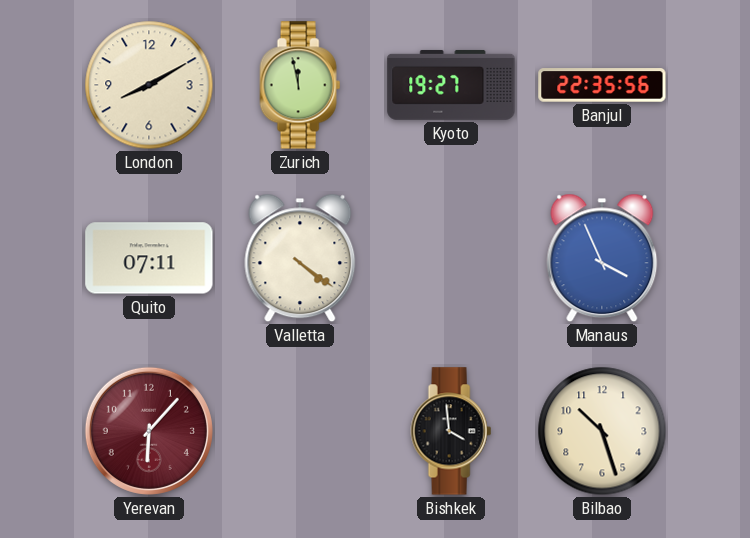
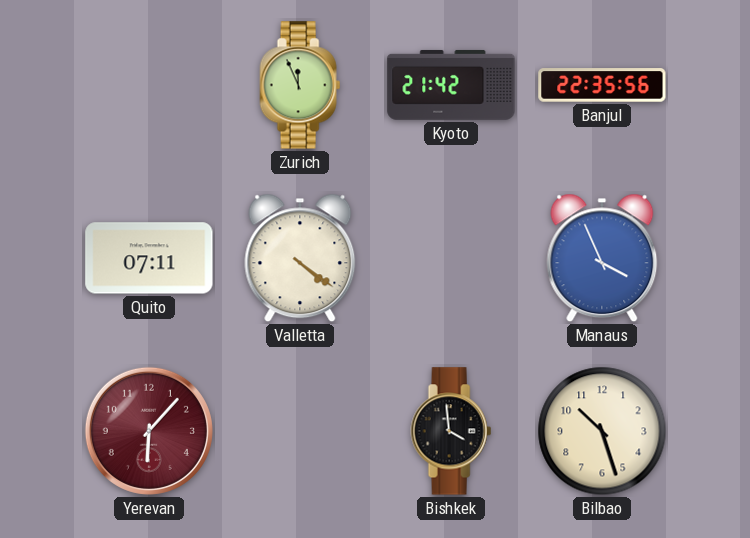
London: 8:10 -> none (149, 85)
Zurich: 11:58 -> 11:56 (300, 85)
Kyoto: 19:27 -> 21:42 (451, 85)
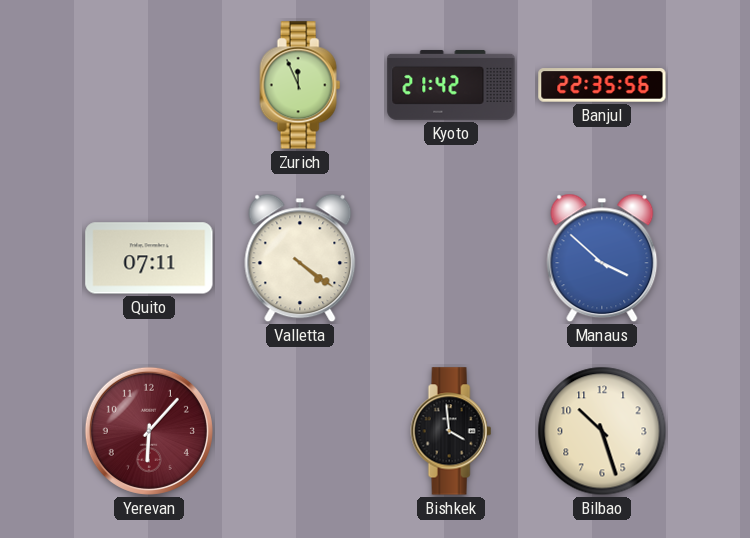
Manaus: 3:56 -> 3:52 (602, 258)
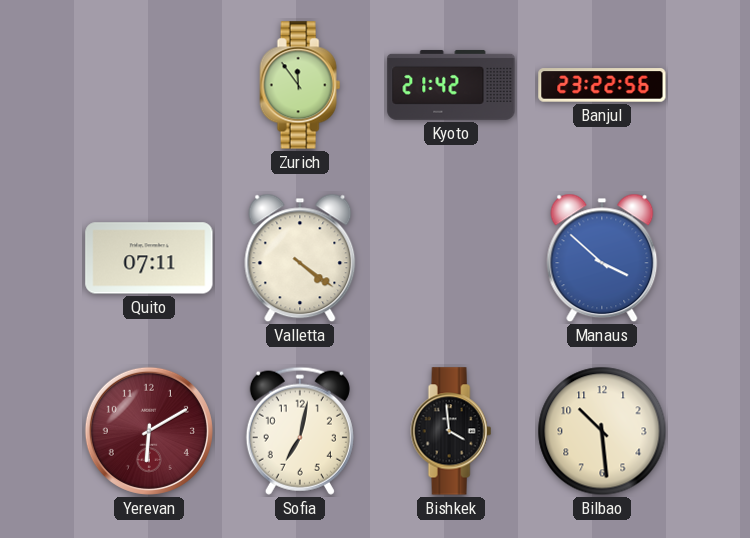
Zurich: 11:56 -> 11:54 (300, 85)
Banjul: 22:35 -> 23:22 (602, 85)
Yerevan: 6:07 -> 6:10 (149, 431)
Sofia: none -> 7:02 (300, 431)
Bilbao: 10:27 -> 10:29 (602, 431)
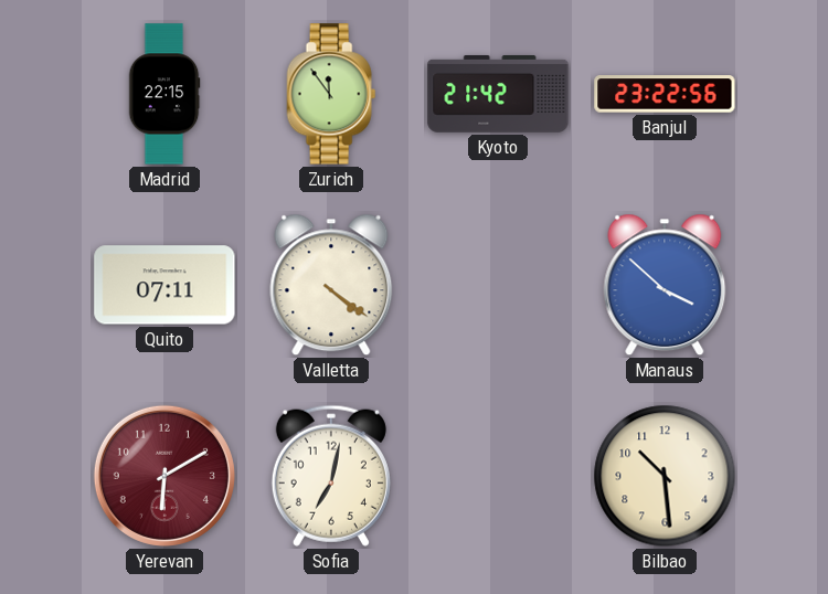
Madrid: none -> 22:15 (164, 94)
Bishkek: 3:59 -> none (451, 431)
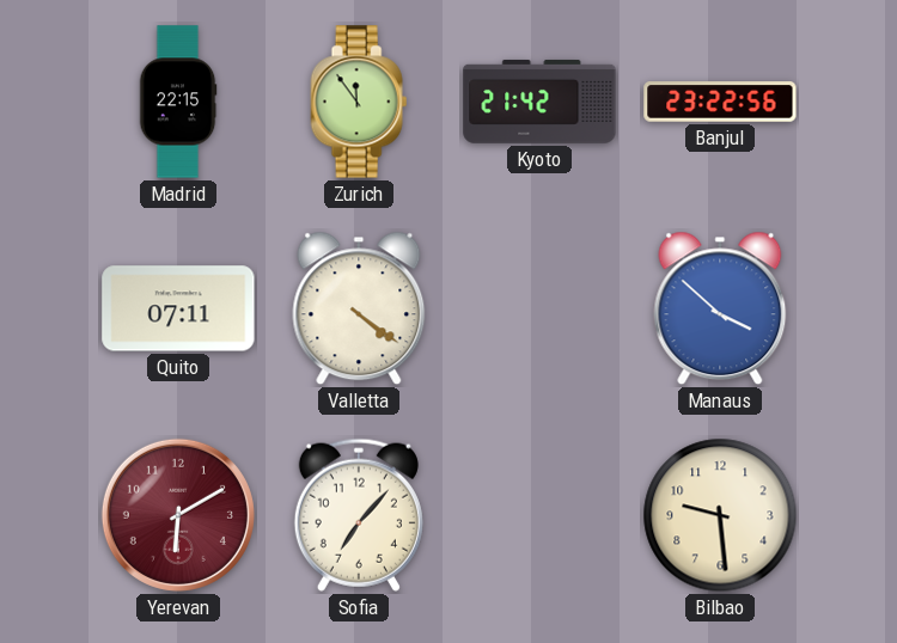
Sofia: 7:02 -> 7:07 (359, 515)
Bilbao: 10:29 -> 9:29 (720, 515)
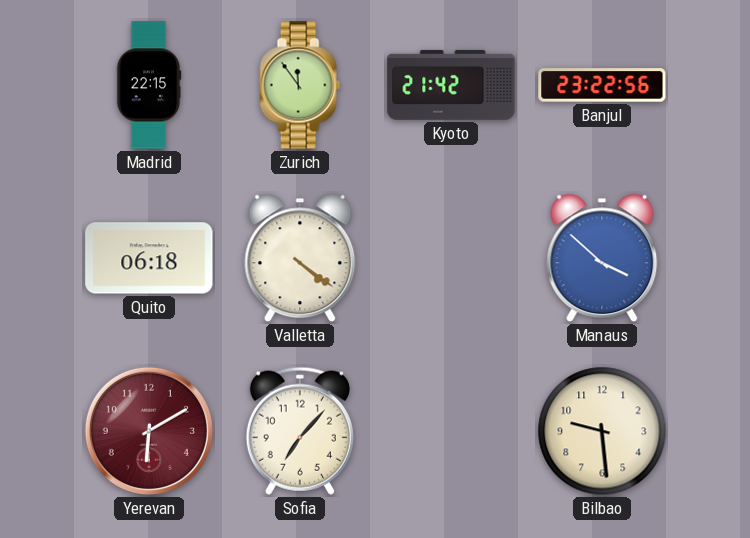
Quito: 07:11 -> 06:18 (149, 258)
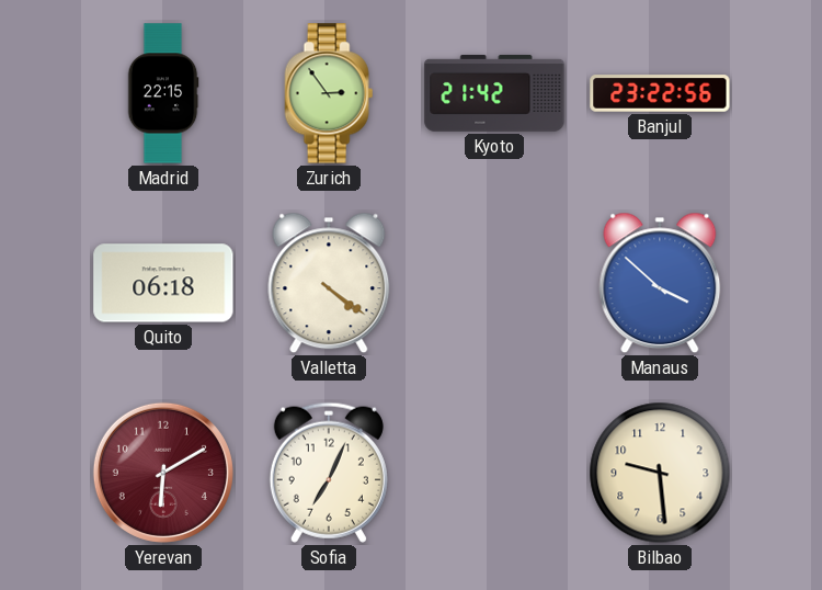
Zurich: 11:54 -> 2:54 (329, 93)
Sofia: 7:07 -> 7:04 (329, 473)
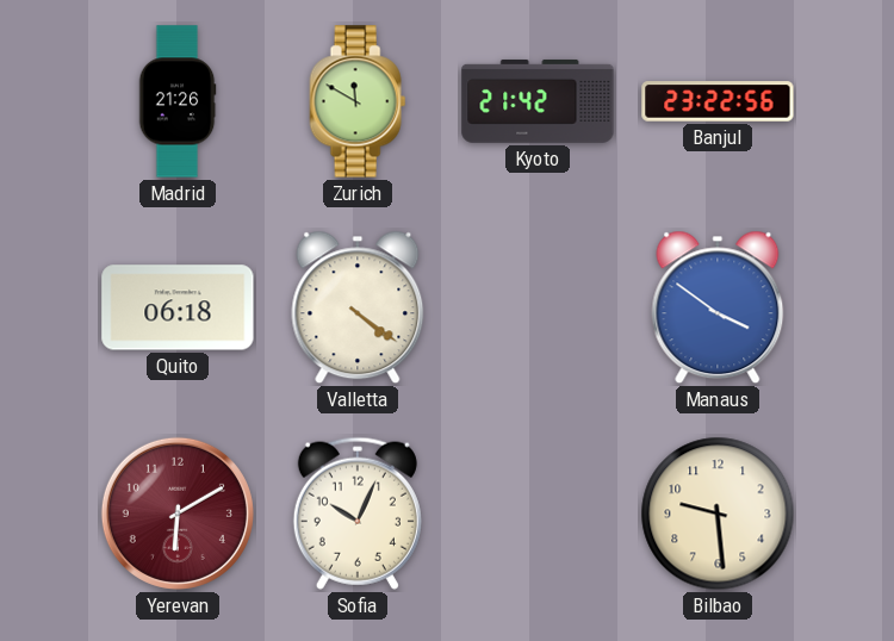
Madrid: 22:15 -> 21:26 (178, 101)
Zurich: 2:54 -> 11:50 (358, 101)
Manaus: 3:52 -> 3:51 (718, 307)
Sofia: 7:04 -> 10:04 (358, 514)
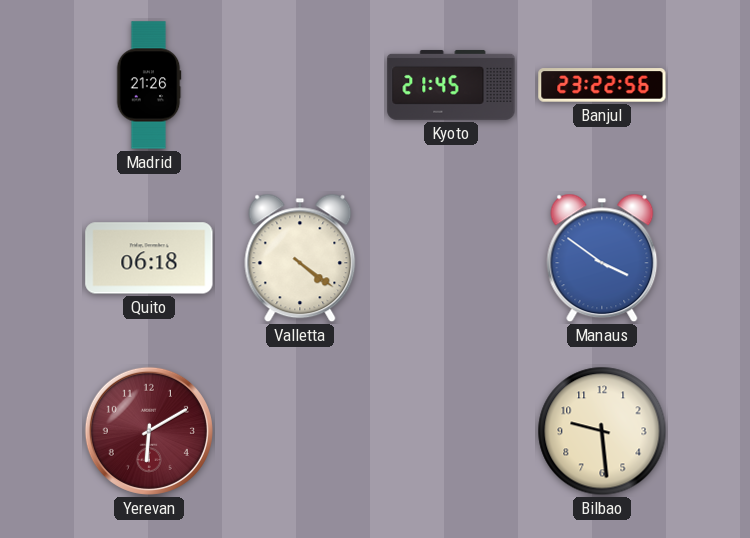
Zurich: 11:50 -> none (358, 101)
Kyoto: 21:42 -> 21:45 (451, 85)
Sofia: 10:04 -> none (358, 514)
